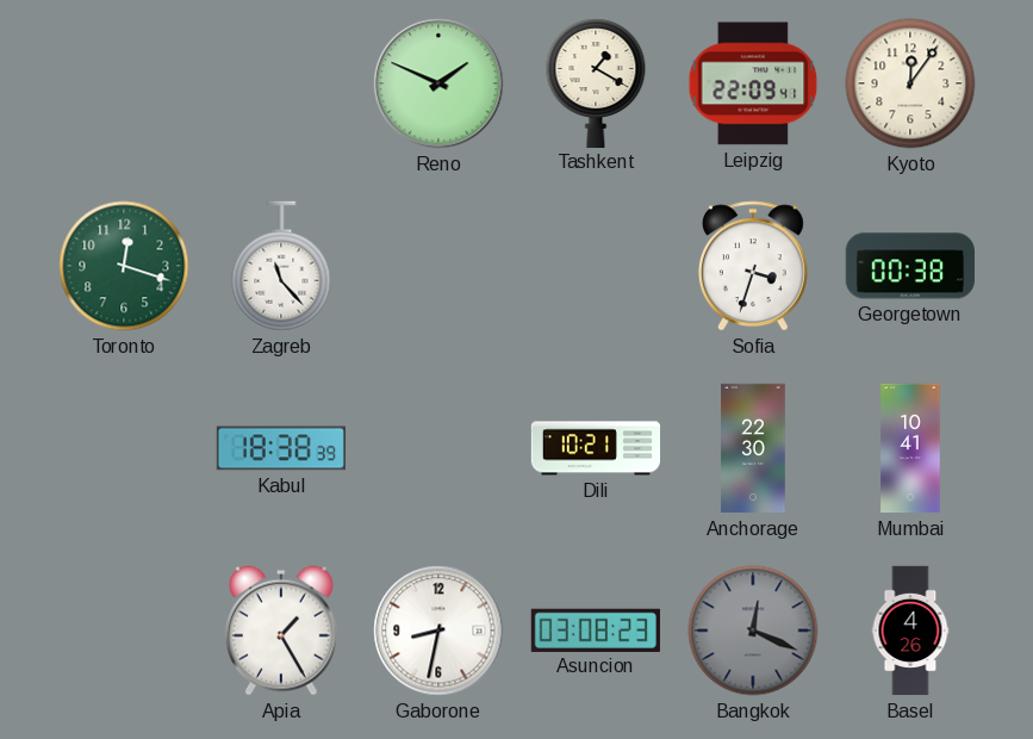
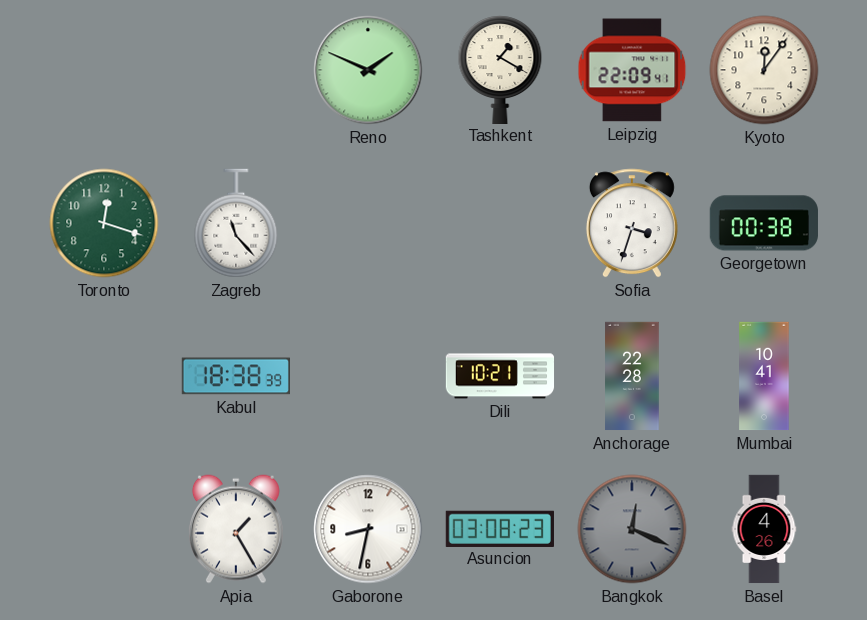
Anchorage: 22:30 -> 22:28 (632, 376)
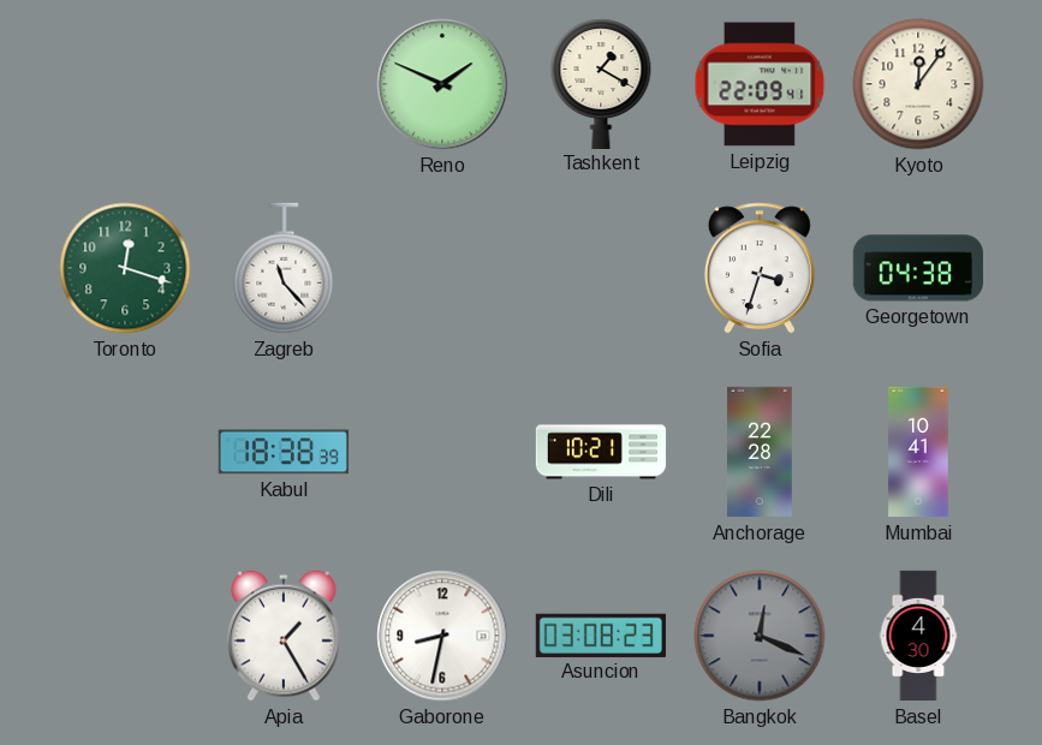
Georgetown: 00:38 -> 04:38 (918, 268)
Basel: 4:26 -> 4:30 (918, 636)
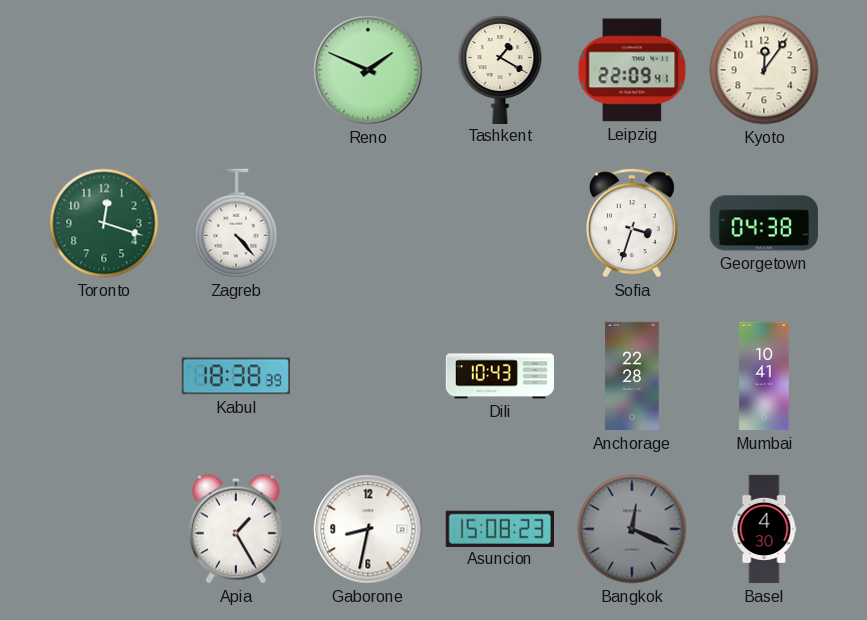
Zagreb: 11:23 -> 4:23 (236, 223)
Dili: 10:21 -> 10:43 (500, 376)
Asuncion: 03:08 -> 15:08 (500, 528)
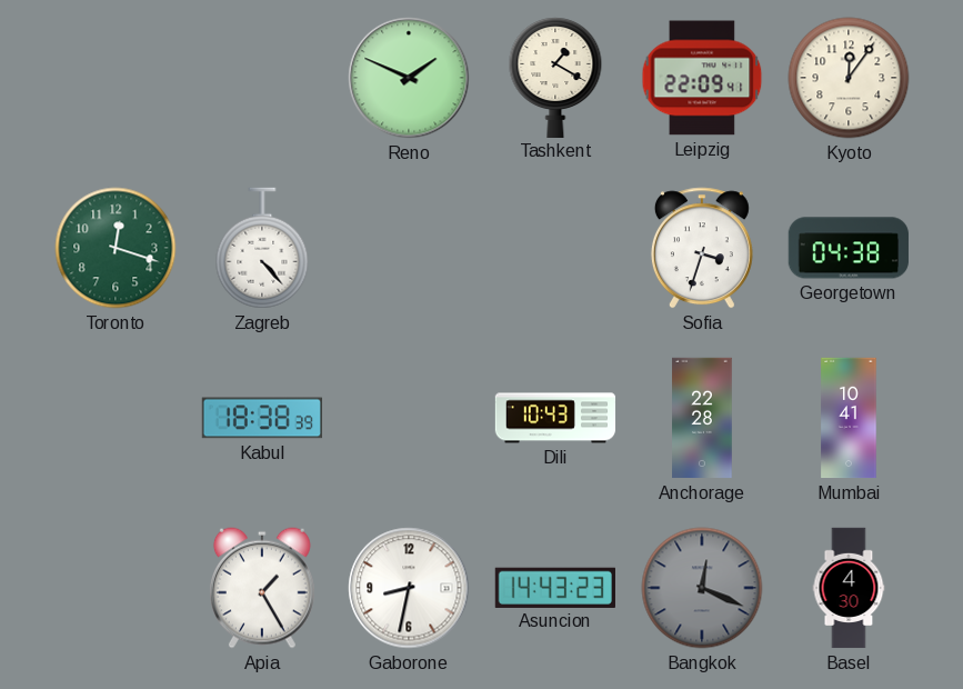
Asuncion: 15:08 -> 14:43 (555, 587)
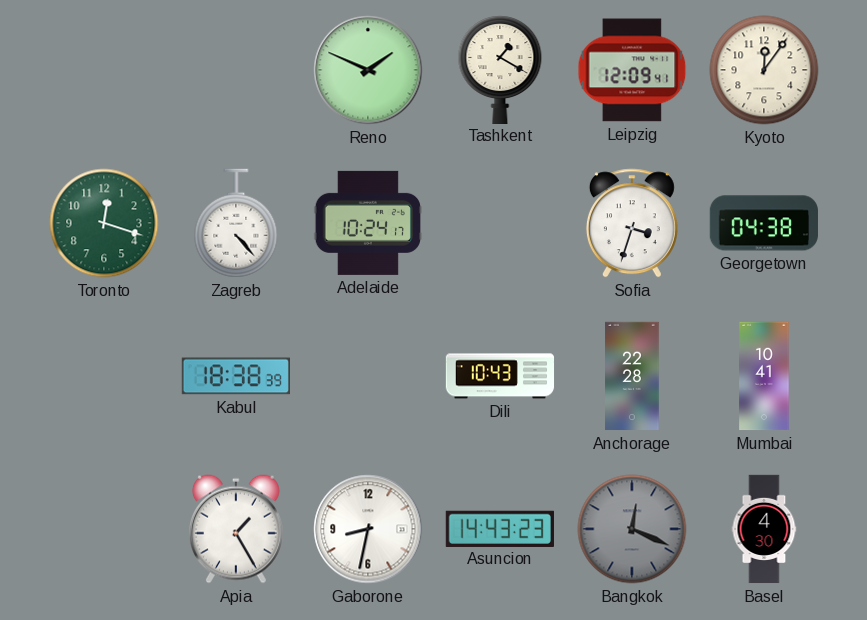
Leipzig: 22:09 -> 12:09 (632, 70)
Adelaide: none -> 10:24 (367, 223)
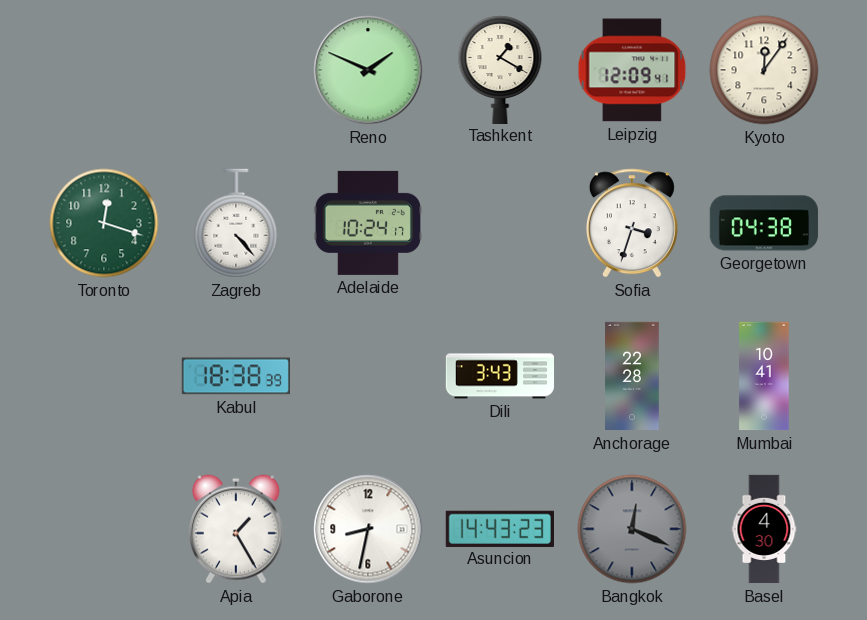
Dili: 10:43 -> 3:43 (500, 376)
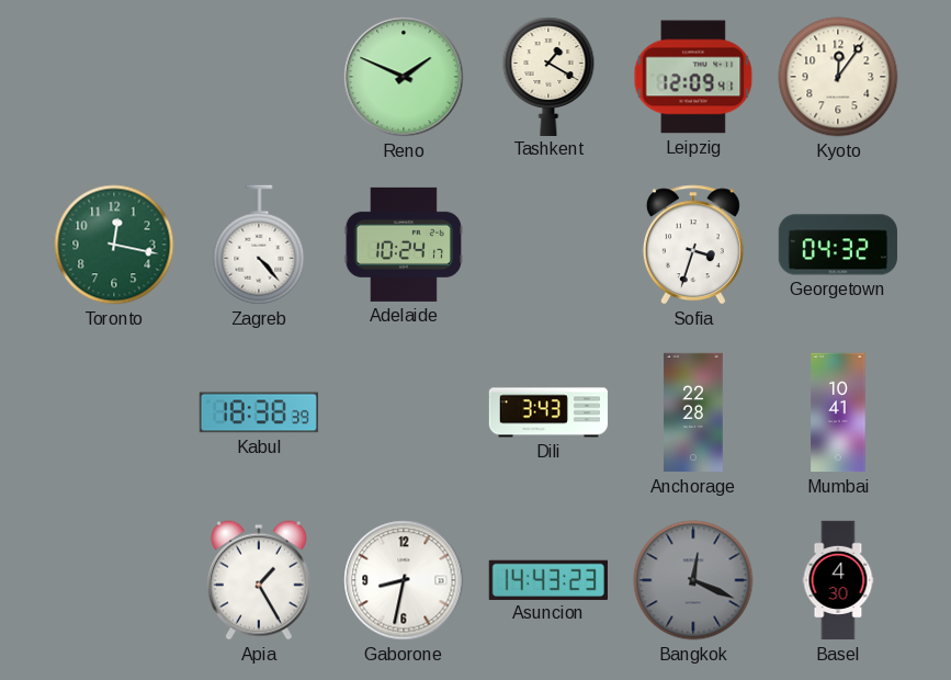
Toronto: 12:18 -> 12:17 (114, 245)
Georgetown: 04:38 -> 04:32 (838, 245)
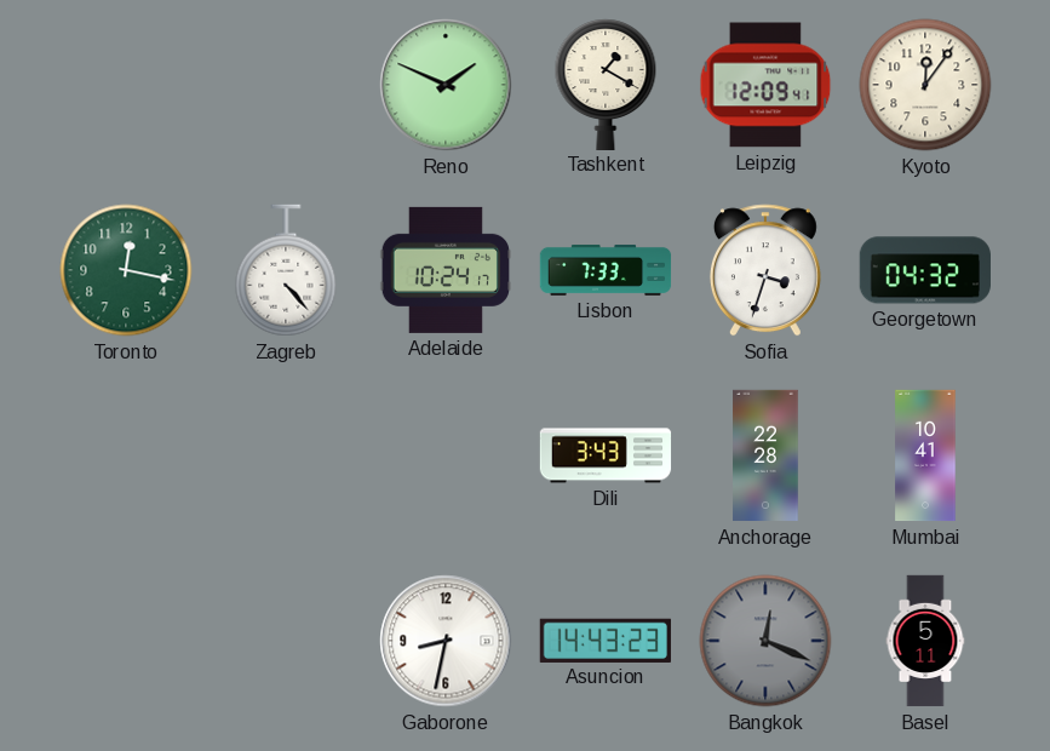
Lisbon: none -> 7:33 (606, 270)
Kabul: 18:38 -> none (258, 412)
Apia: 1:25 -> none (259, 580)
Basel: 4:30 -> 5:11 (925, 641)
